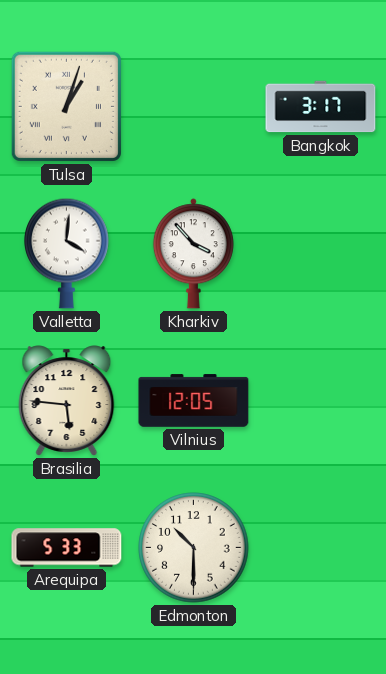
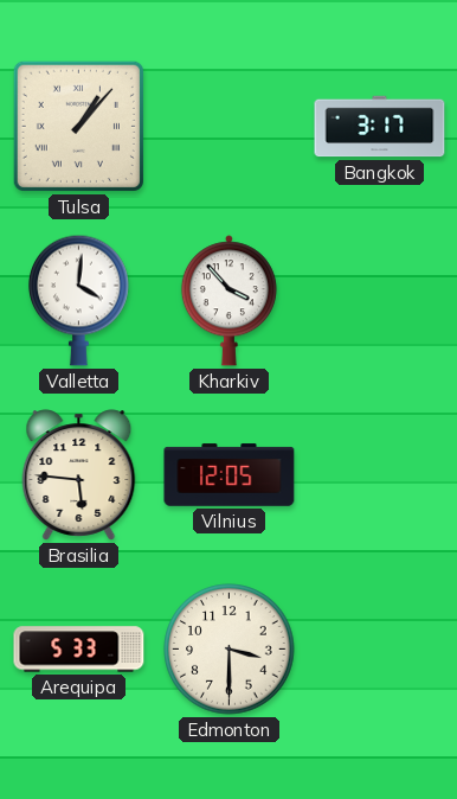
Tulsa: 1:03 -> 1:07 (78, 126)
Edmonton: 10:30 -> 3:30 (230, 650)
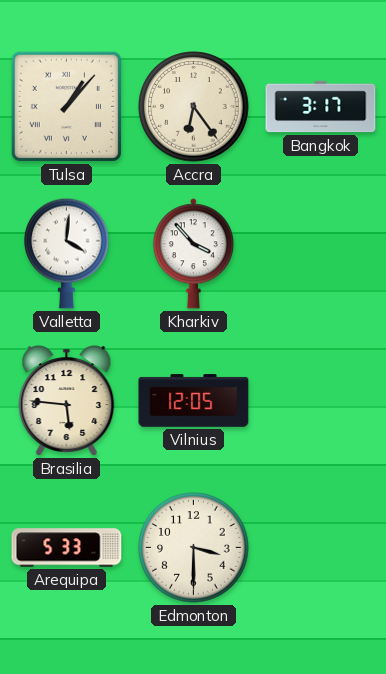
Accra: none -> 6:24 (194, 107)
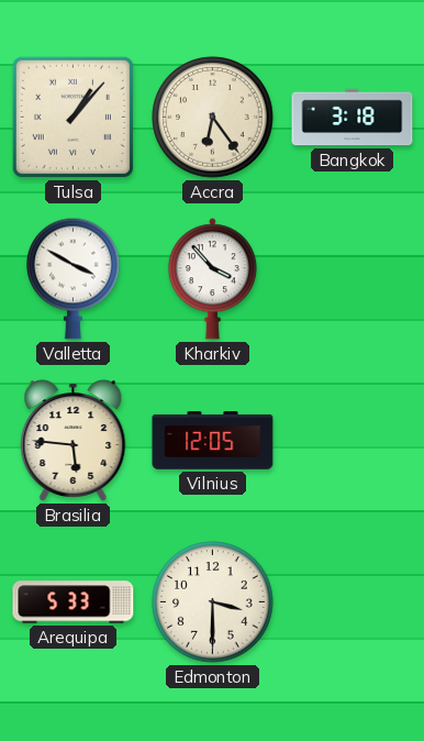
Bangkok: 3:17 -> 3:18 (353, 118)
Valletta: 4:01 -> 3:50 (74, 278)
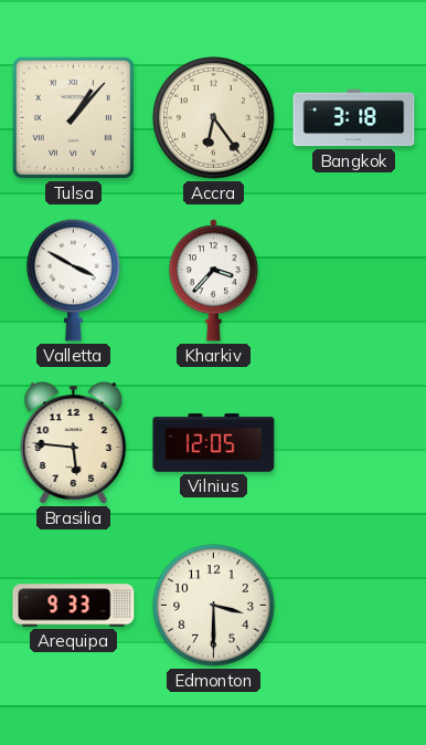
Kharkiv: 3:53 -> 3:37 (213, 281)
Arequipa: 5:33 -> 9:33 (74, 606)
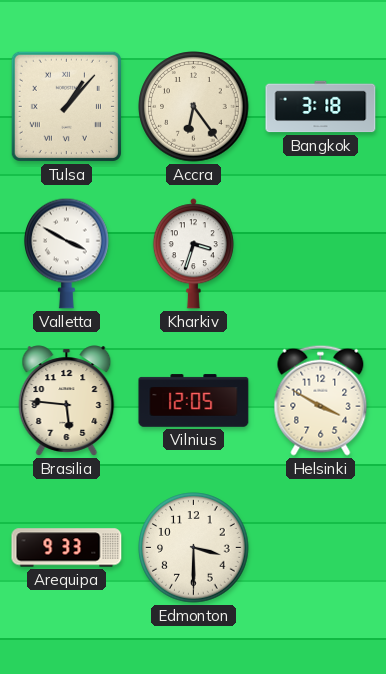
Kharkiv: 3:37 -> 3:33 (193, 254)
Helsinki: none -> 3:50 (321, 400)
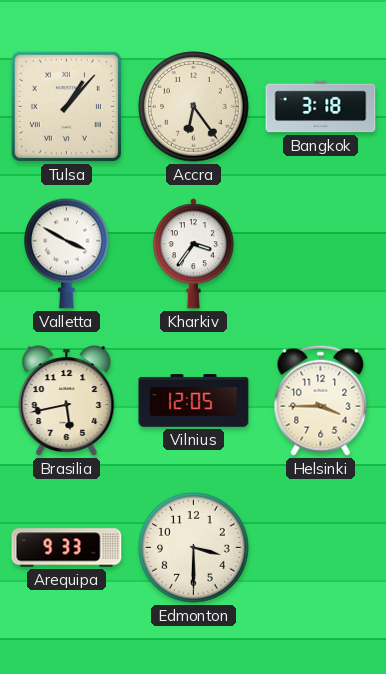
Kharkiv: 3:33 -> 3:36 (193, 254)
Brasilia: 5:46 -> 5:43 (67, 401)
Helsinki: 3:50 -> 3:45 (321, 400)
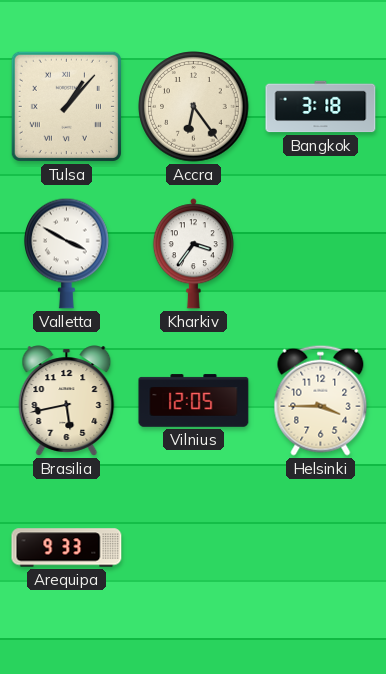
Edmonton: 3:30 -> none (194, 548)
